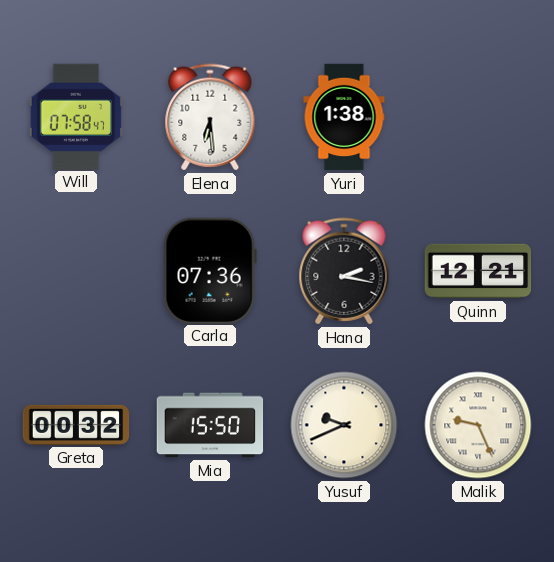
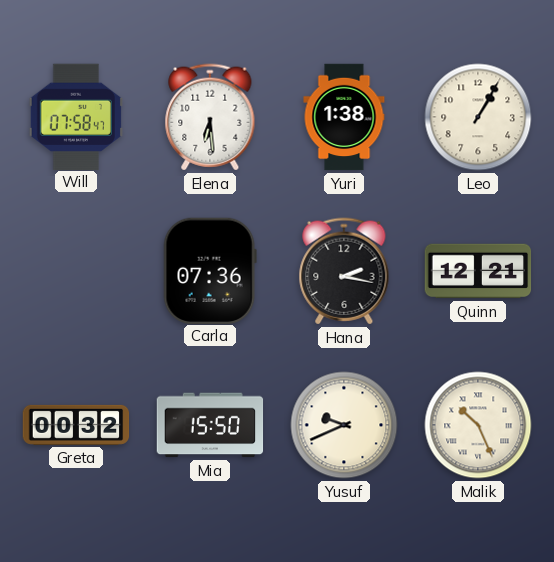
Leo: none -> 1:05 (478, 117)
Malik: 9:26 -> 10:26 (478, 425)
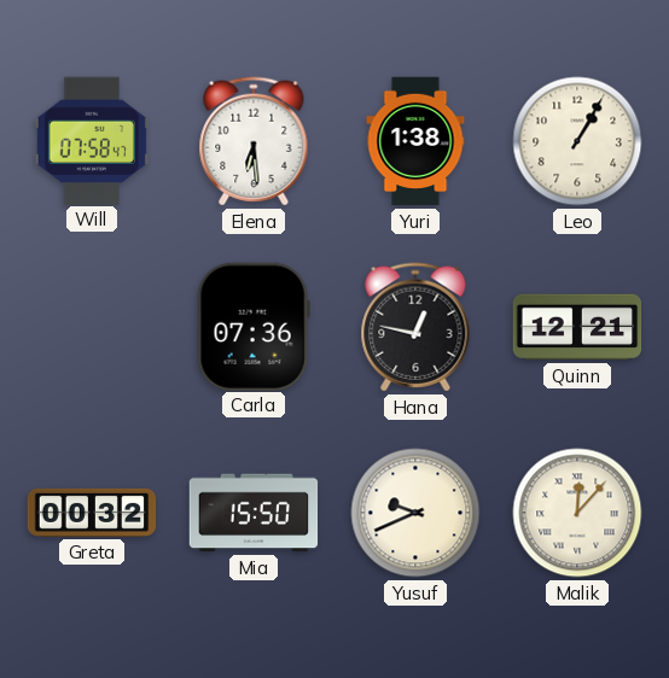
Hana: 2:17 -> 12:47 (415, 327)
Malik: 10:26 -> 12:07 (577, 513)
